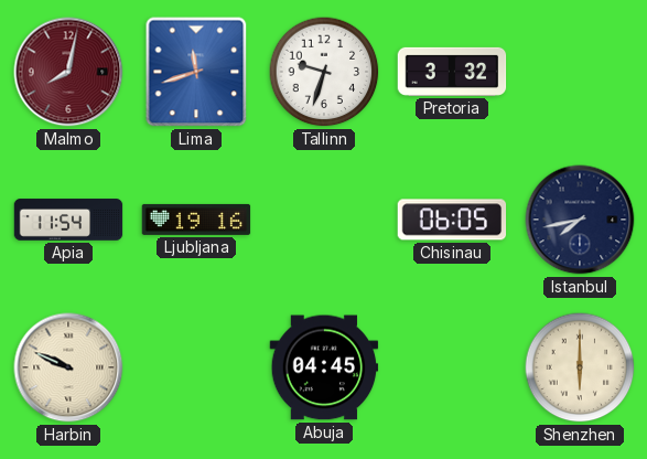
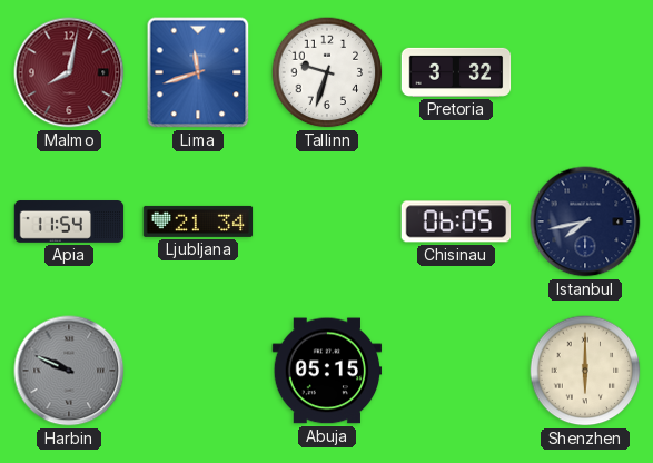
Ljubljana: 19:16 -> 21:34 (198, 221)
Harbin dial: cream -> grey (69, 371)
Abuja: 04:45 -> 05:15 (327, 371)
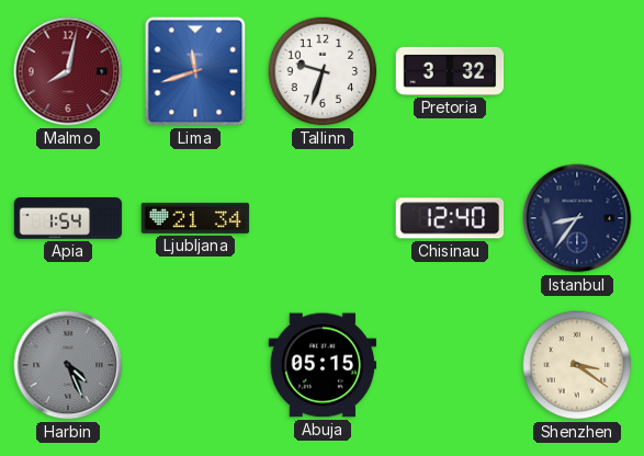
Apia: 11:54 -> 1:54 (68, 218)
Chisinau: 06:05 -> 12:40 (450, 218)
Istanbul: 7:43 -> 8:36 (577, 218)
Harbin: 9:49 -> 4:26 (68, 365)
Shenzhen: 6:00 -> 3:21 (577, 365)
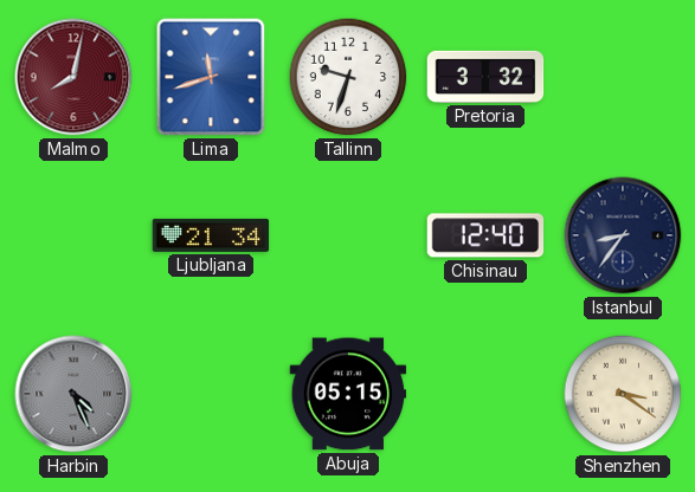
Apia: 1:54 -> none (68, 218)
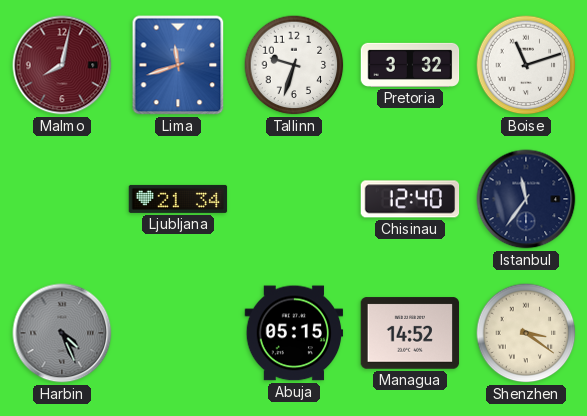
Boise: none -> 11:12 (526, 65)
Istanbul: 8:36 -> 11:36 (526, 199)
Managua: none -> 14:52 (410, 333)
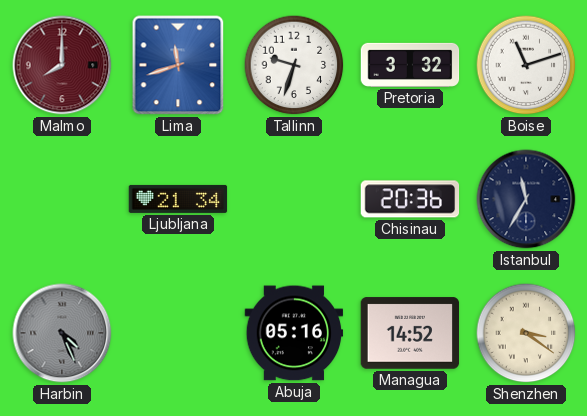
Malmo: 8:02 -> 8:00 (62, 65)
Chisinau: 12:40 -> 20:36 (410, 199)
Istanbul: 11:36 -> 11:35 (526, 199)
Abuja: 05:15 -> 05:16 (294, 333)
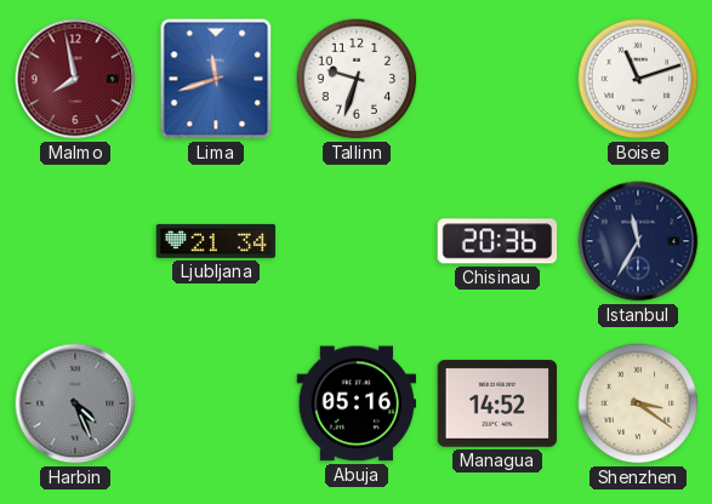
Malmo: 8:00 -> 7:58 (75, 79)
Pretoria: 3:32 -> none (410, 65)
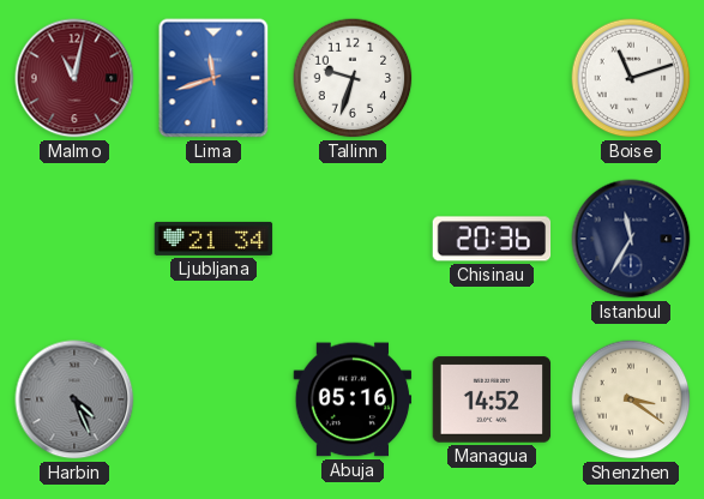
Malmo: 7:58 -> 11:02 (74, 78)
